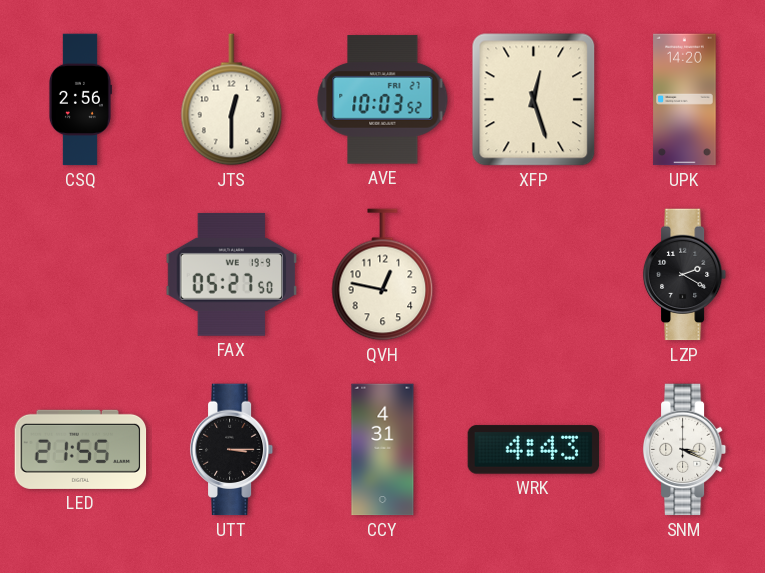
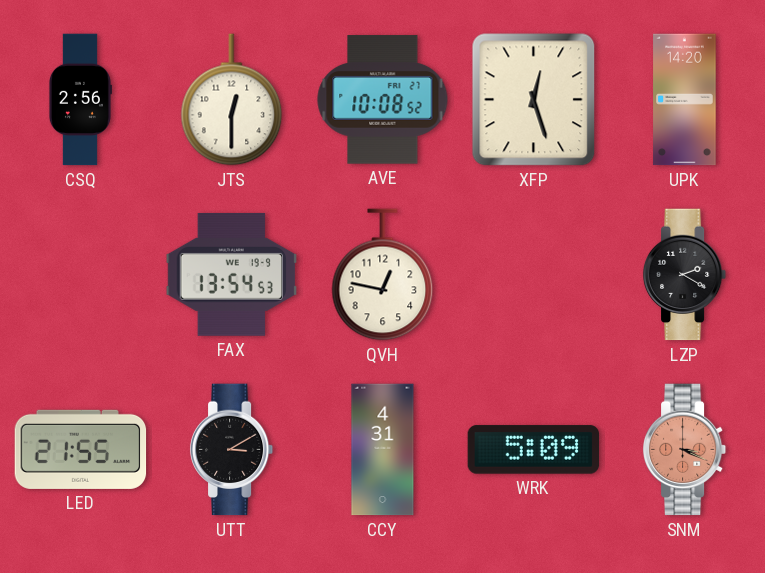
AVE: 10:03 -> 10:08 (383, 100)
FAX: 05:27 -> 13:54 (232, 274)
UTT: 3:15 -> 3:10 (232, 450)
WRK: 4:43 -> 5:09 (534, 450)
SNM dial: white -> salmon (685, 450)
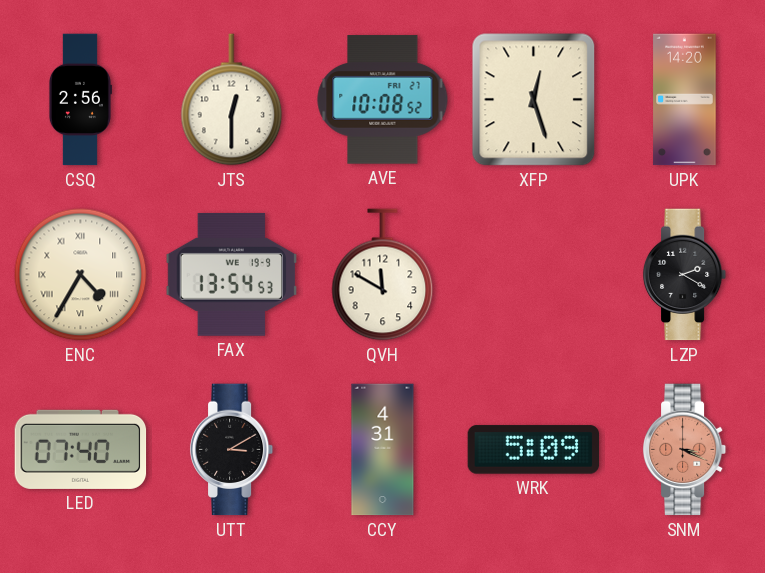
ENC: none -> 4:35 (81, 275)
QVH: 12:47 -> 11:50 (383, 275)
LED: 21:55 -> 07:40 (81, 449)
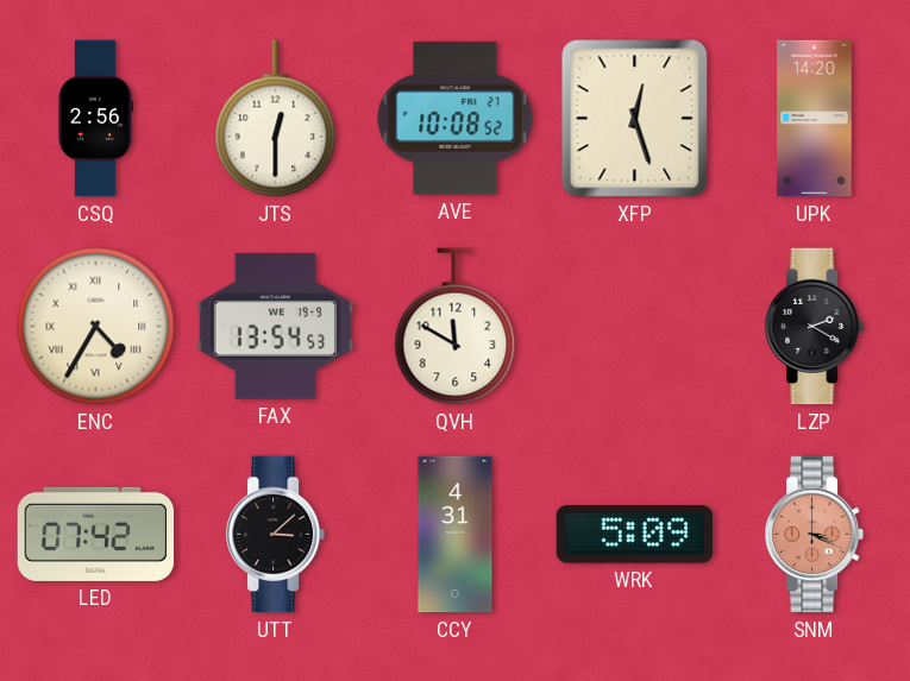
LED: 07:40 -> 07:42 (96, 534)
UTT: 3:10 -> 3:08 (276, 535)
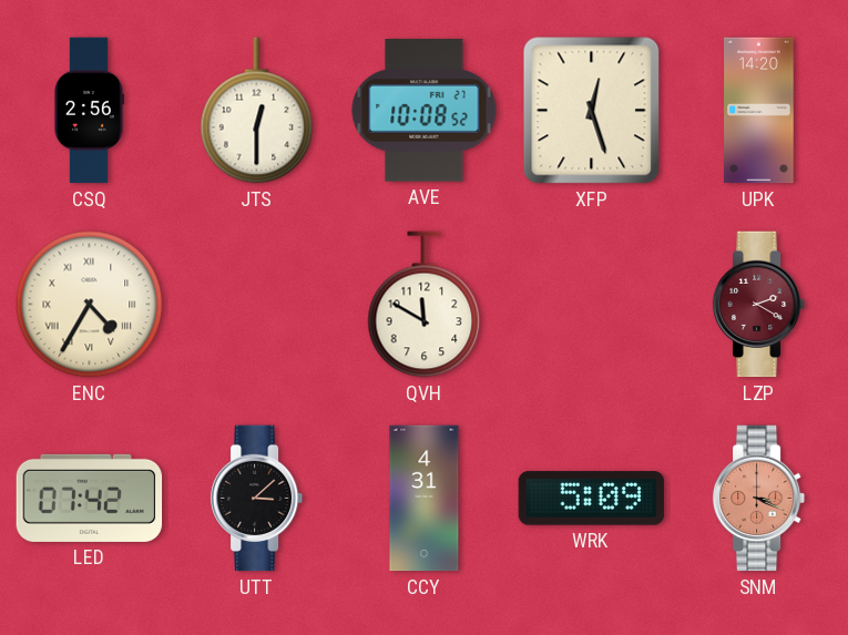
FAX: 13:54 -> none (276, 326)
LZP dial: black -> burgundy (759, 305)
